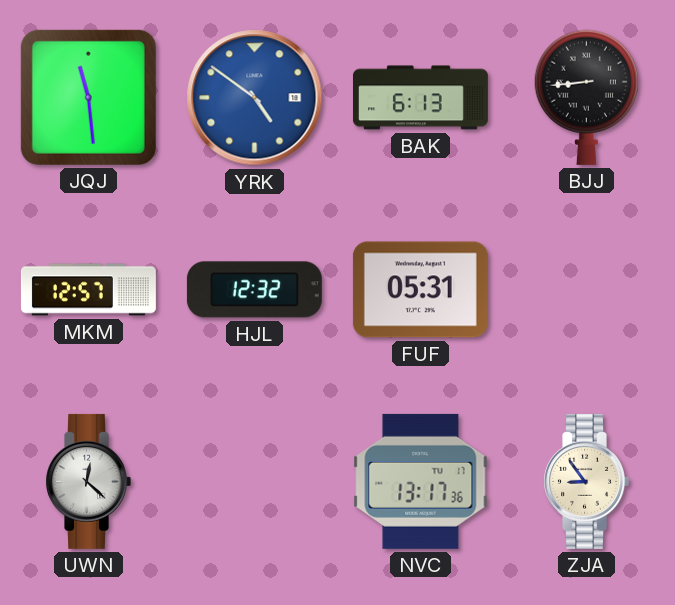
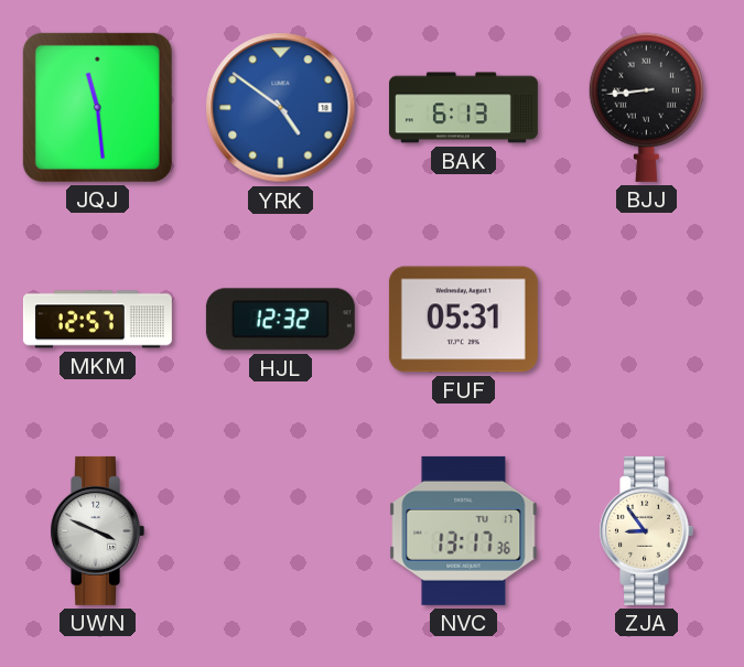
UWN: 12:22 -> 3:49 (97, 530)
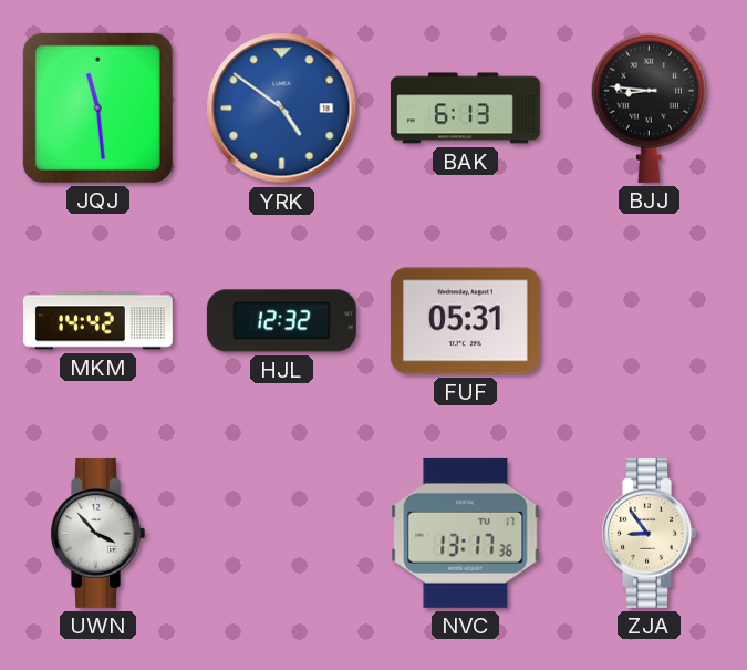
BJJ: 8:44 -> 8:46 (649, 107)
MKM: 12:57 -> 14:42 (97, 321)
UWN: 3:49 -> 3:53 (97, 533)
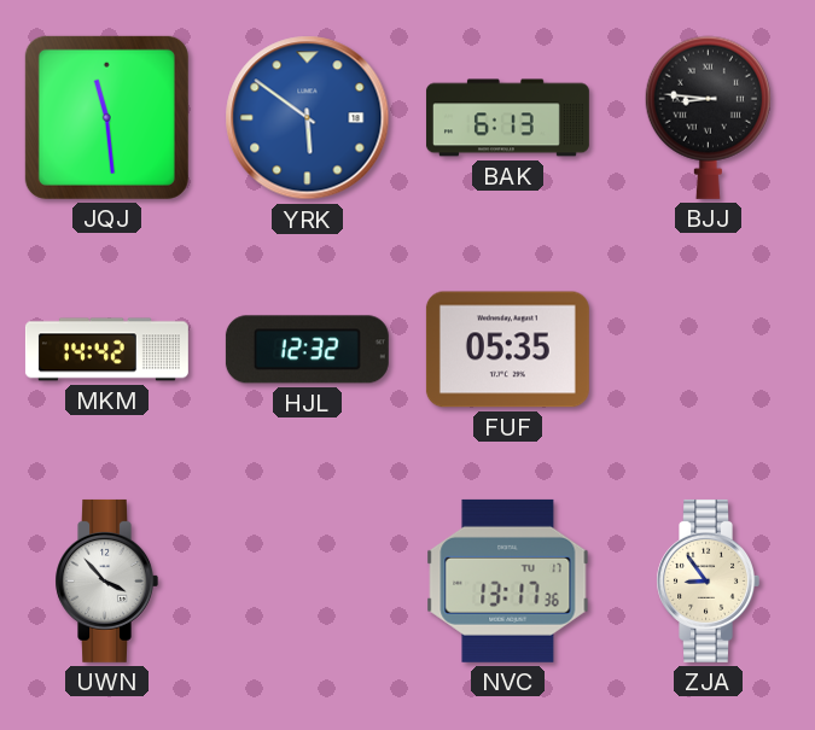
YRK: 4:51 -> 5:51 (308, 118)
FUF: 05:31 -> 05:35 (507, 350)
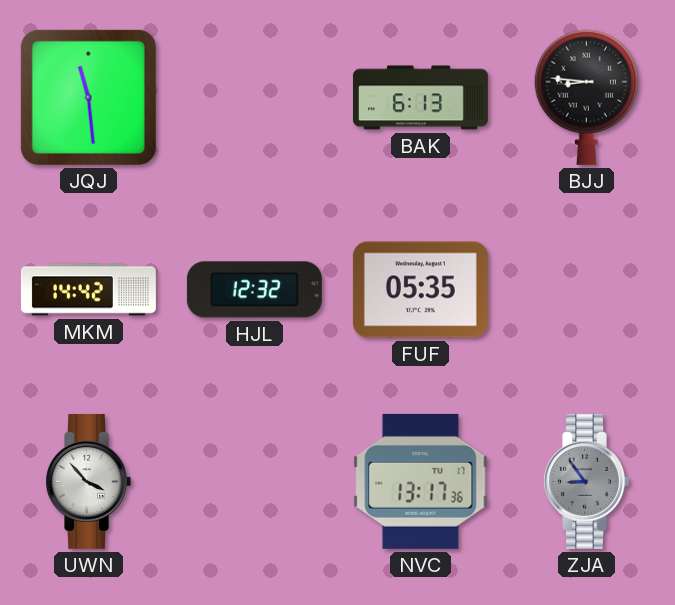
YRK: 5:51 -> none (308, 118)
ZJA dial: cream -> grey (586, 481)
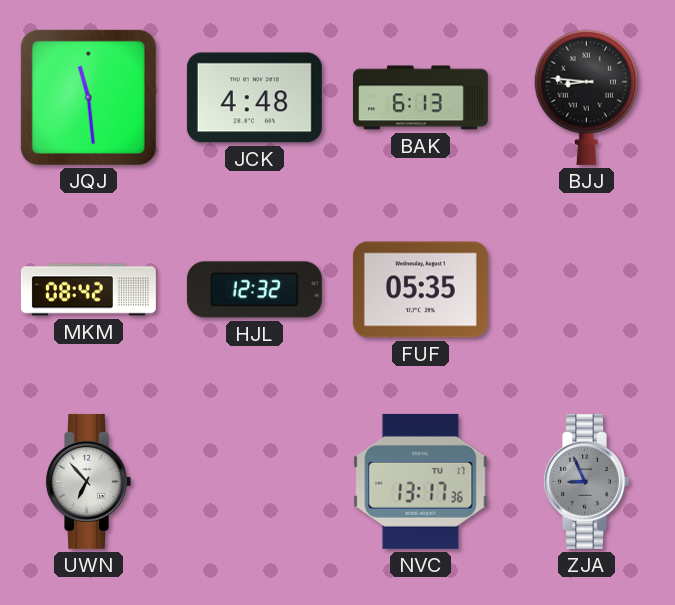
JCK: none -> 4:48 (254, 98)
MKM: 14:42 -> 08:42 (88, 290)
UWN: 3:53 -> 6:53 (88, 481)
ZJA: 8:54 -> 8:56 (586, 481)
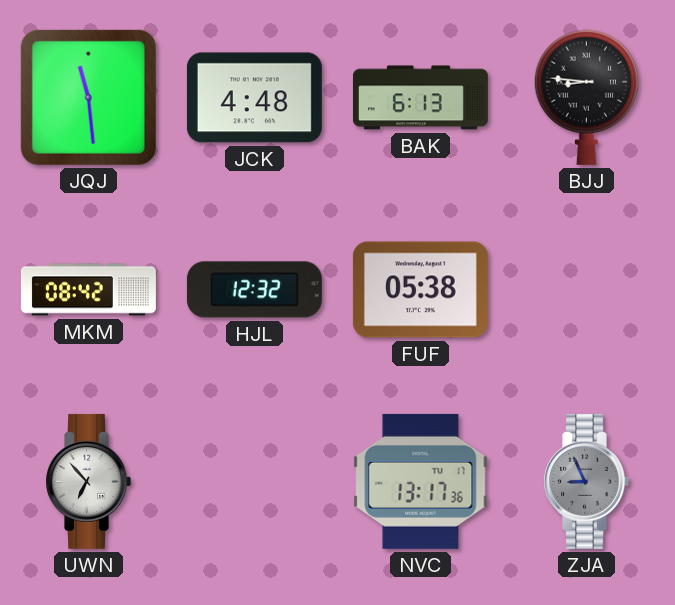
FUF: 05:35 -> 05:38 (420, 290)
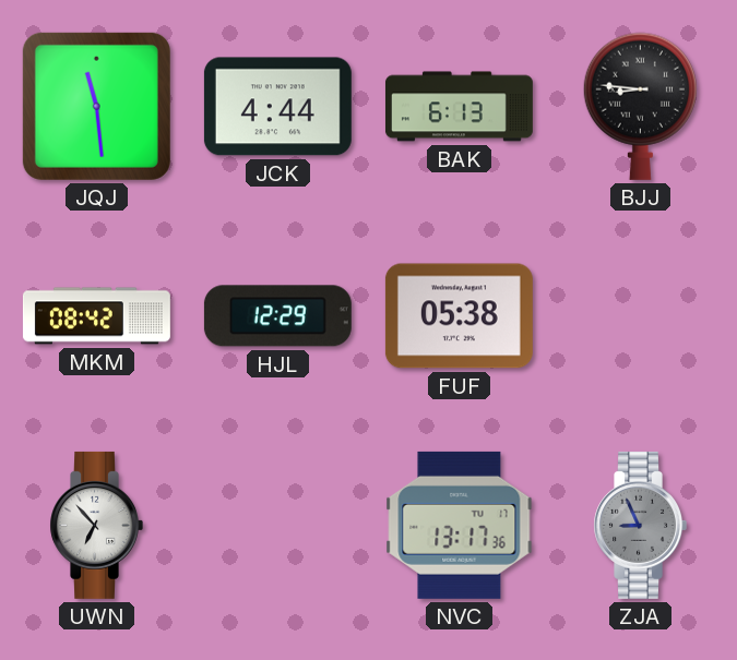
JCK: 4:48 -> 4:44 (277, 107)
HJL: 12:32 -> 12:29 (277, 316)
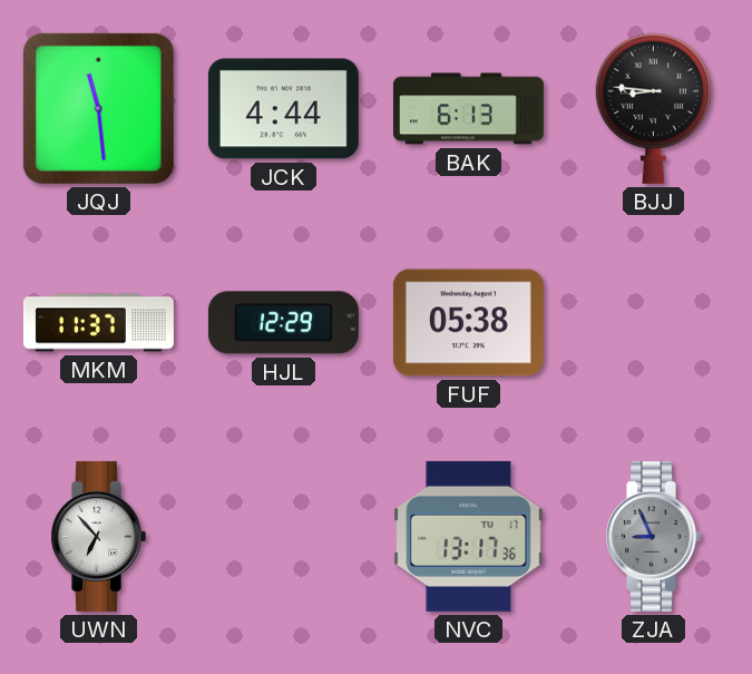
MKM: 08:42 -> 11:37 (98, 323)
